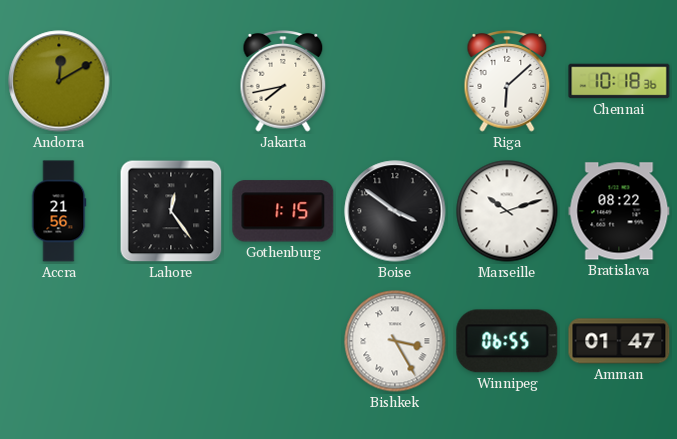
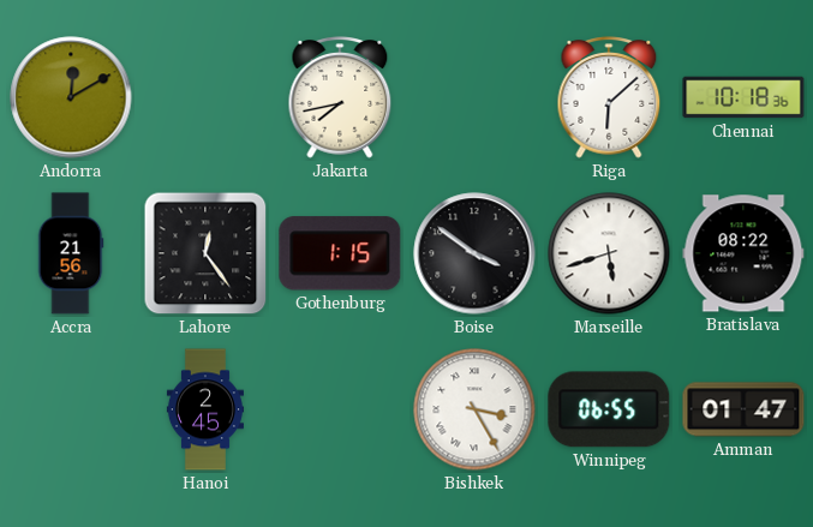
Marseille: 10:12 -> 5:42 (609, 253)
Hanoi: none -> 2:45 (205, 409)
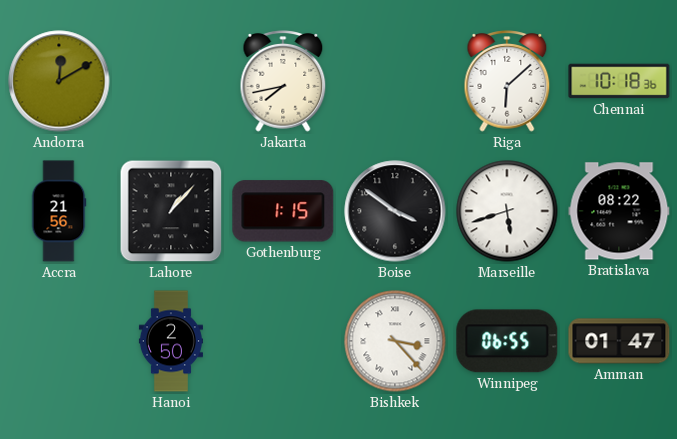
Lahore: 12:24 -> 1:07 (171, 211)
Hanoi: 2:45 -> 2:50 (171, 341)
Bishkek: 3:25 -> 3:23 (395, 341)
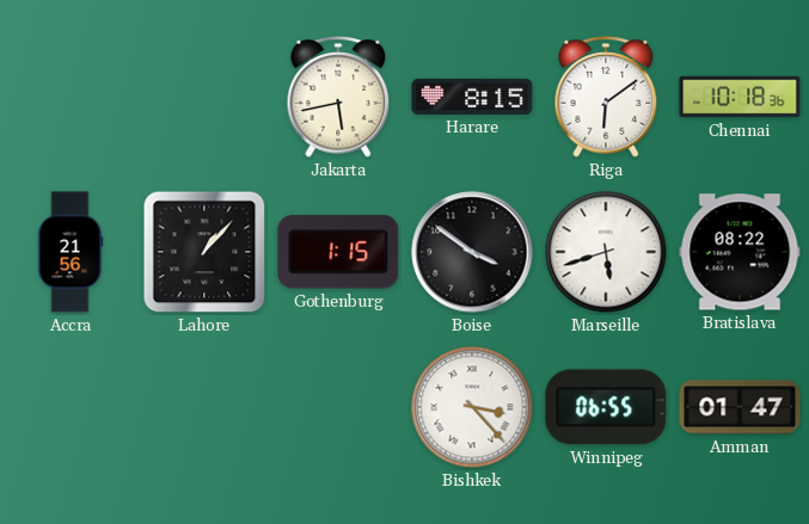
Andorra: 12:10 -> none (59, 81)
Jakarta: 7:43 -> 5:43 (338, 97)
Harare: none -> 8:15 (472, 97)
Riga: 6:08 -> 6:09 (606, 97)
Hanoi: 2:50 -> none (171, 341)
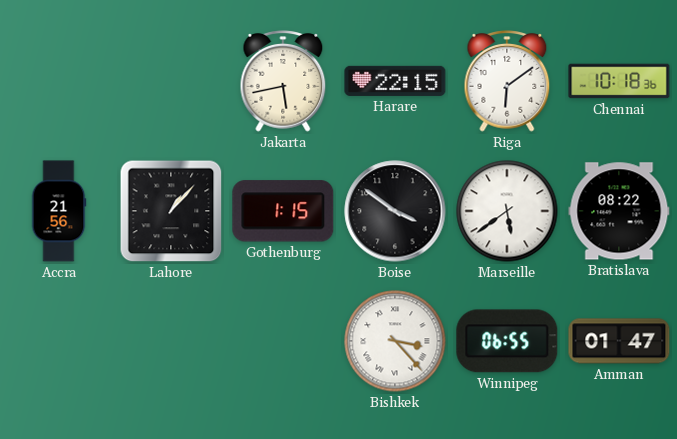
Harare: 8:15 -> 22:15 (395, 81)
Marseille: 5:42 -> 5:39 (507, 211)
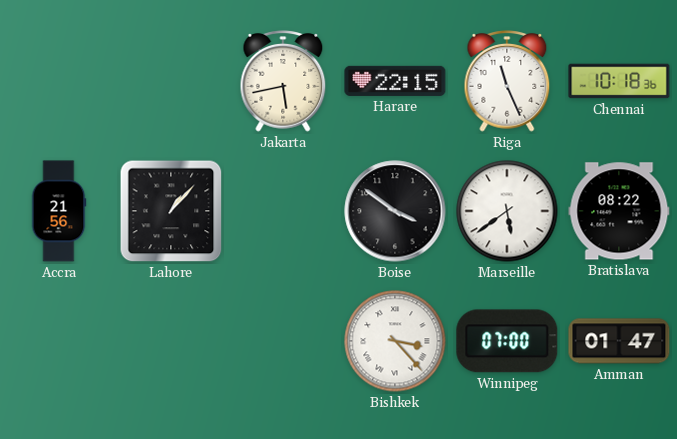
Riga: 6:09 -> 11:26 (507, 81)
Gothenburg: 1:15 -> none (283, 211)
Winnipeg: 06:55 -> 07:00 (507, 341)
